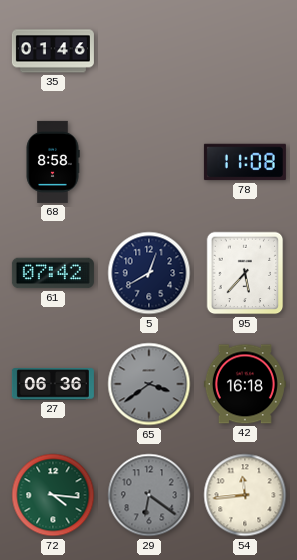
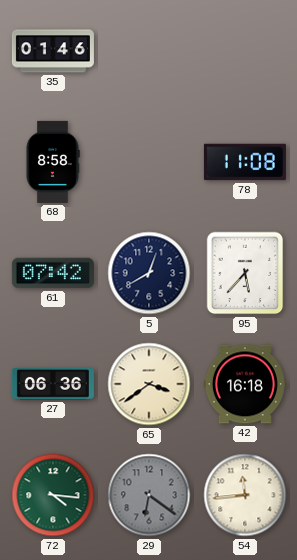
65 dial: grey -> cream (149, 384)
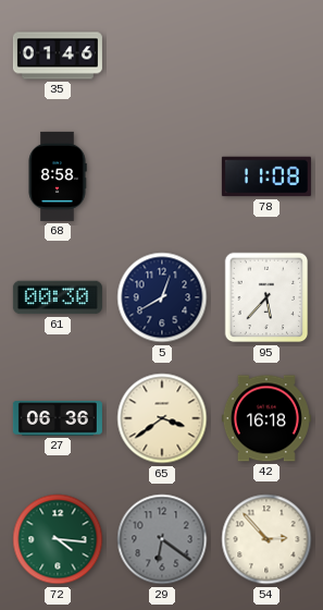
61: 07:42 -> 00:30 (58, 297)
54: 11:44 -> 2:53 (266, 539)
